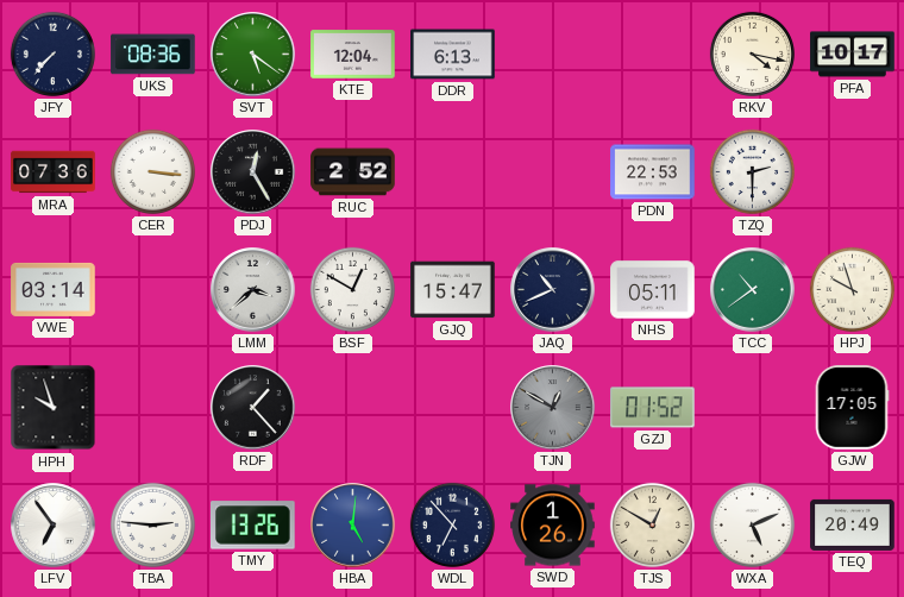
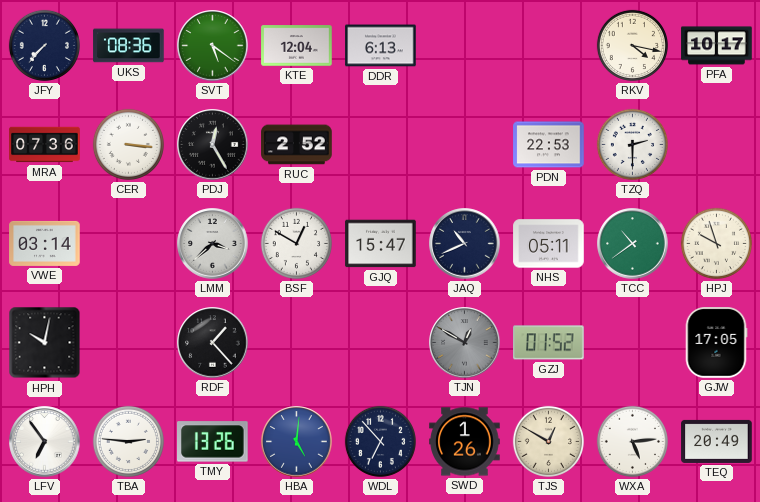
HPH: 9:57 -> 10:02 (45, 343)
WXA: 5:11 -> 5:14 (632, 441)
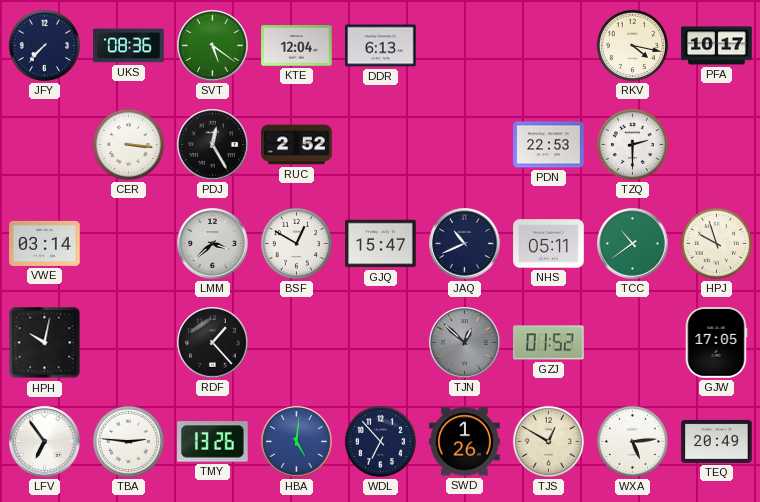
MRA: 07:36 -> none (45, 145)
TJN: 12:50 -> 12:52 (465, 343)
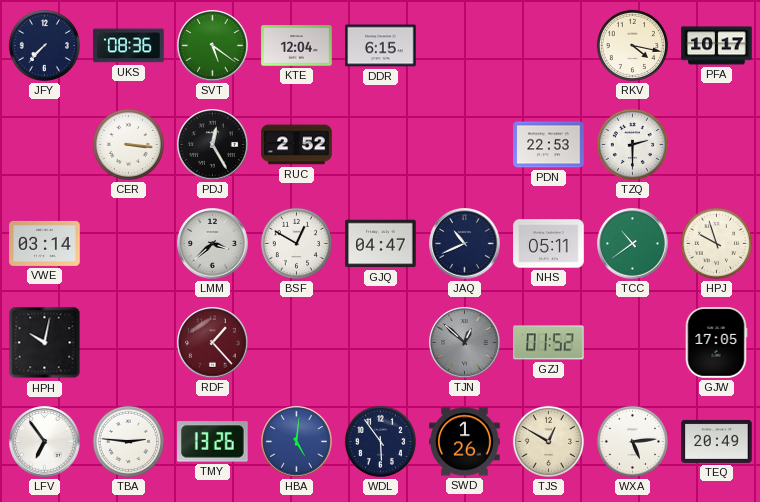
DDR: 6:13 -> 6:15 (381, 46)
GJQ: 15:47 -> 04:47 (381, 244)
RDF dial: black -> burgundy (213, 343)
WDL: 6:53 -> 5:54 (380, 441)
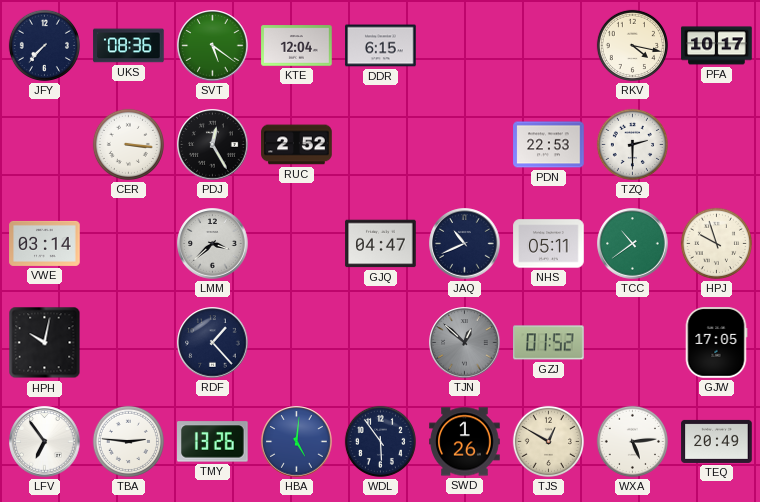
BSF: 12:50 -> none (296, 243)
RDF dial: burgundy -> navy (213, 343)
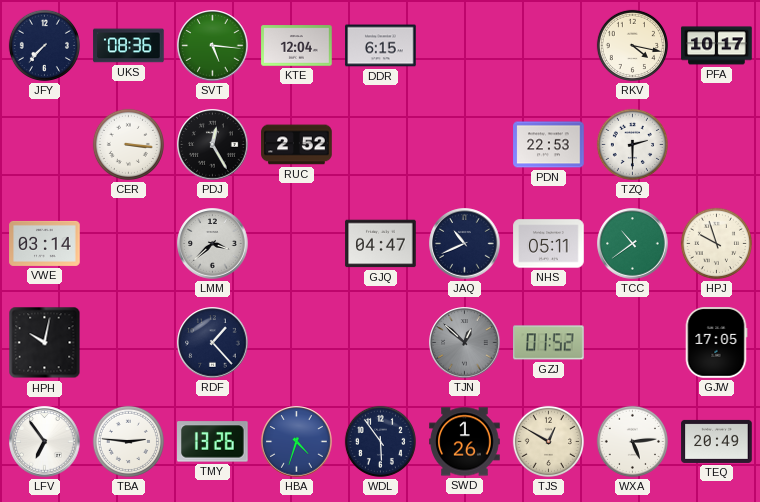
SVT: 5:21 -> 5:16 (213, 46)
HBA: 5:01 -> 4:33 (297, 442)
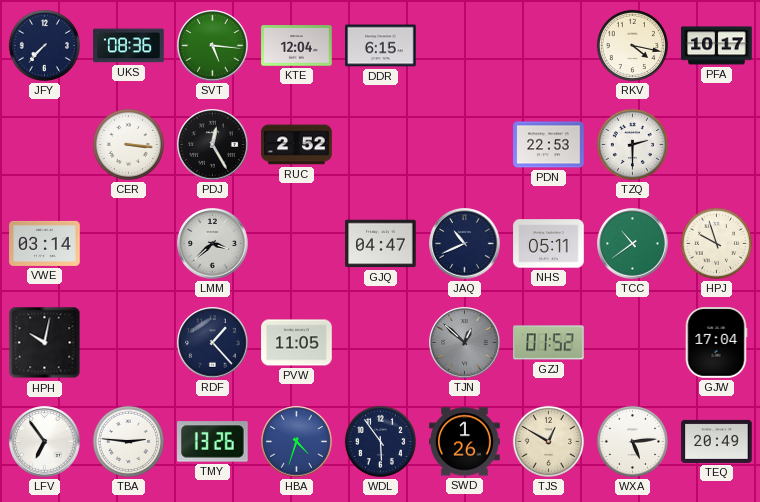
PVW: none -> 11:05 (297, 343)
GJW: 17:05 -> 17:04 (716, 343)
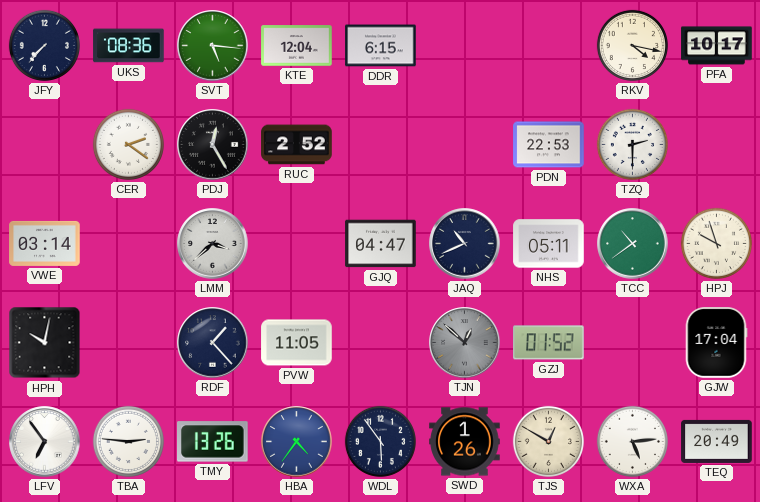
CER: 3:16 -> 2:21 (128, 144)
HBA: 4:33 -> 4:36 (297, 442)
